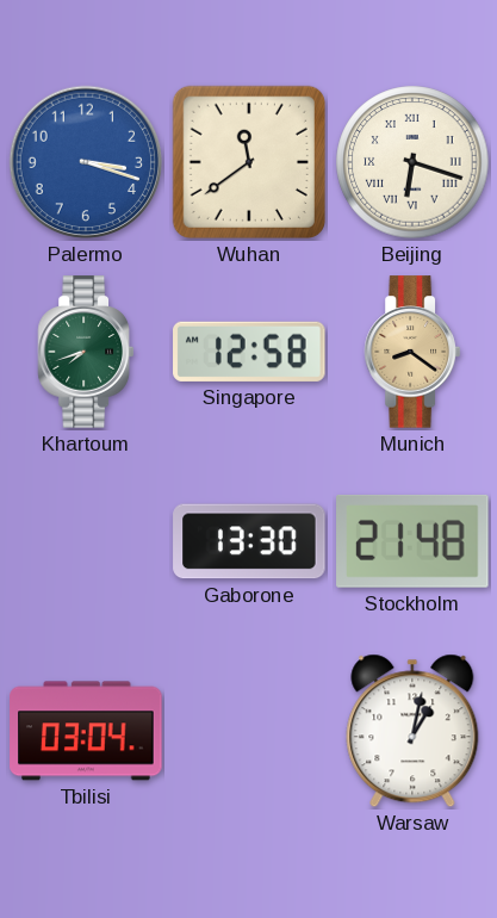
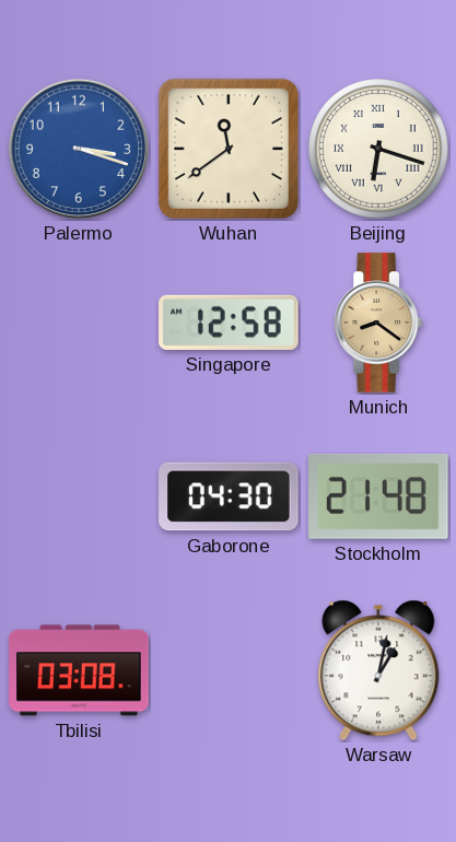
Khartoum: 7:42 -> none (85, 352)
Gaborone: 13:30 -> 04:30 (229, 496)
Tbilisi: 03:04 -> 03:08 (79, 670)
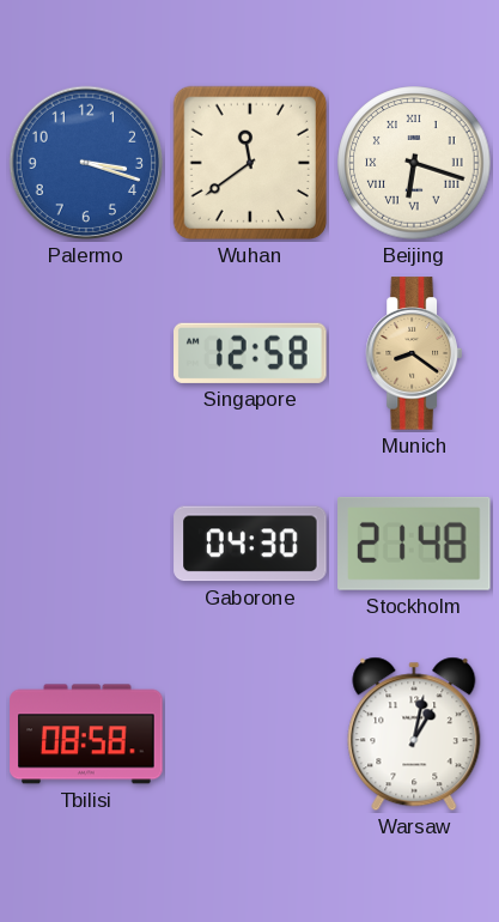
Tbilisi: 03:08 -> 08:58 (86, 734)
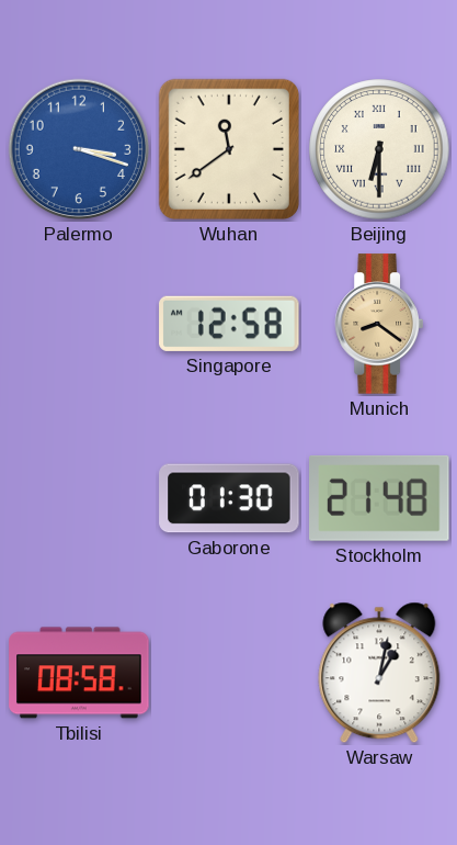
Beijing: 6:18 -> 6:30 (379, 149)
Gaborone: 04:30 -> 01:30 (229, 498)
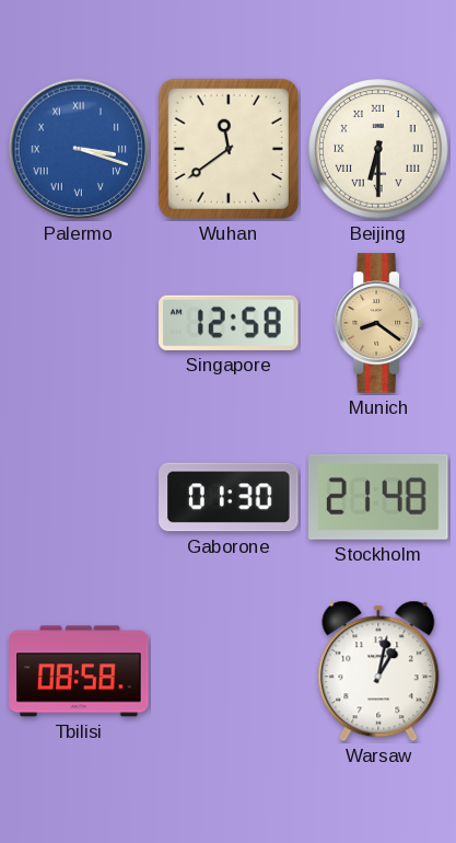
Palermo numerals: Arabic -> Roman (79, 149)
